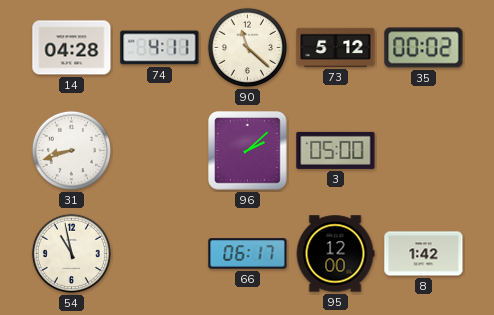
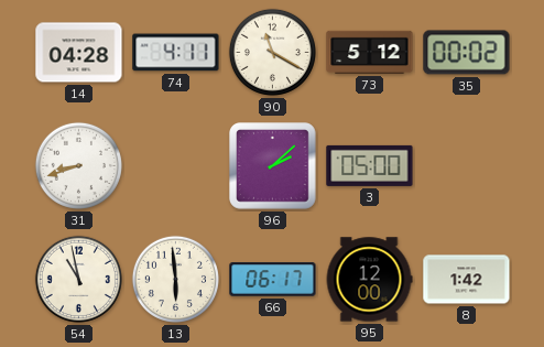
90: 11:22 -> 11:20 (272, 52)
13: none -> 5:59 (175, 279)
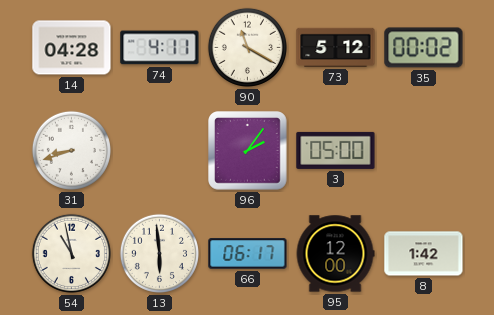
96: 2:08 -> 2:06 (248, 151)
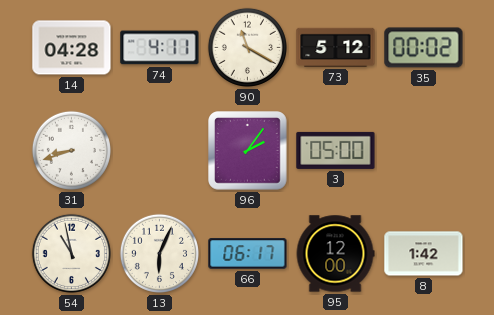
13: 5:59 -> 6:04 (159, 253)
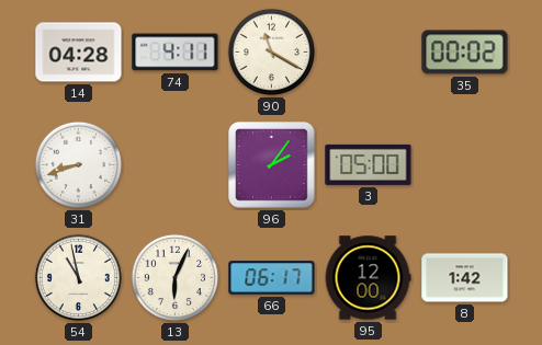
73: 5:12 -> none (336, 47)
